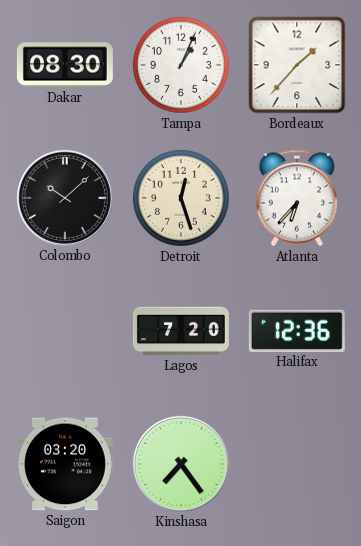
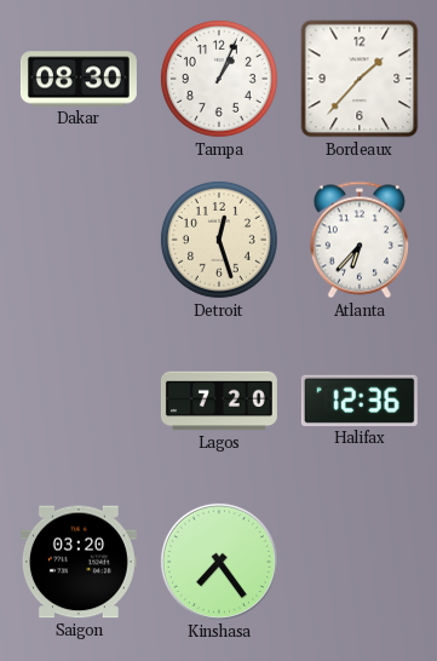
Colombo: 10:08 -> none (65, 198)
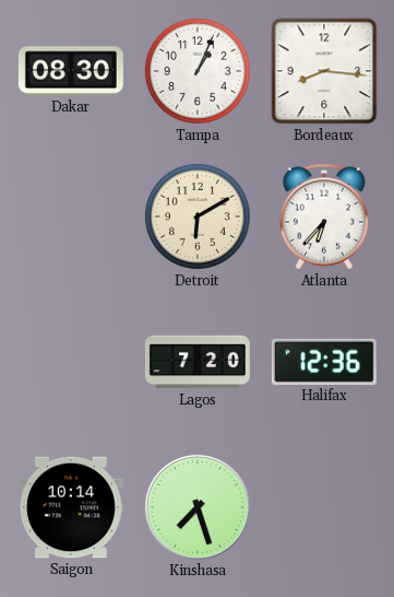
Bordeaux: 1:37 -> 8:16 (324, 71)
Detroit: 12:27 -> 6:10 (198, 216)
Saigon: 03:20 -> 10:14 (71, 507)
Kinshasa: 7:24 -> 7:27 (198, 507)
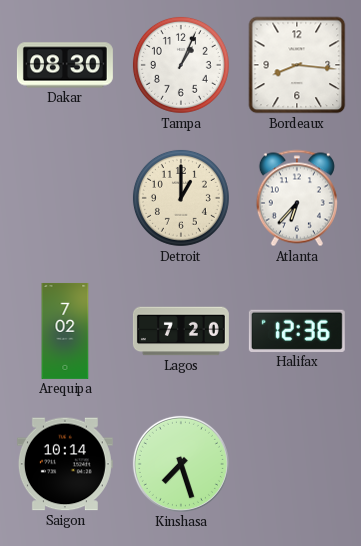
Detroit: 6:10 -> 1:00 (181, 198)
Arequipa: none -> 7:02 (65, 331)
